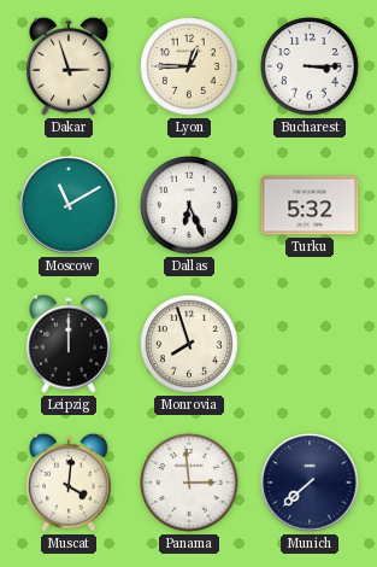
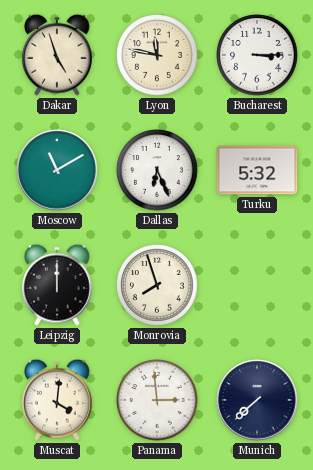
Dakar: 2:57 -> 4:57 (57, 55)
Lyon: 12:45 -> 11:47 (157, 55)
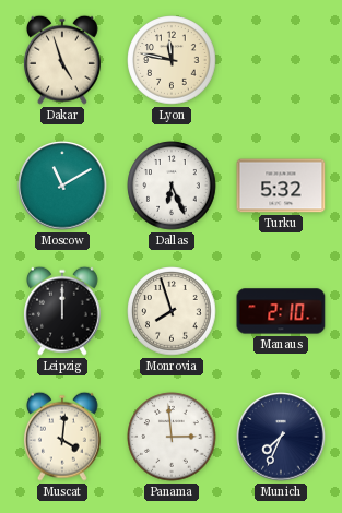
Bucharest: 3:15 -> none (257, 55)
Manaus: none -> 2:10 (281, 311)
Munich: 7:38 -> 7:34 (281, 437)
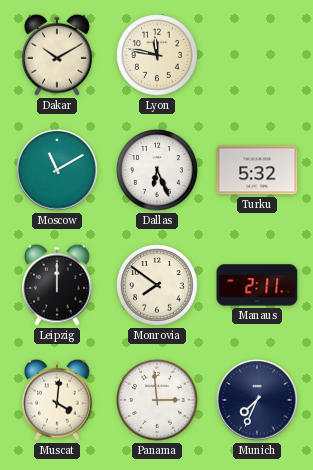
Dakar: 4:57 -> 10:10 (57, 55)
Monrovia: 7:57 -> 7:51 (157, 285)
Manaus: 2:10 -> 2:11 (257, 285)
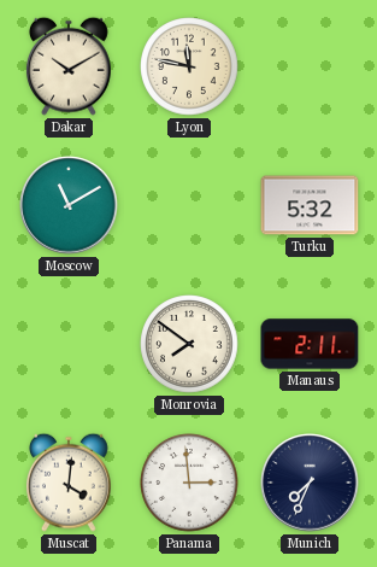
Dallas: 6:26 -> none (157, 170)
Leipzig: 12:00 -> none (57, 285)
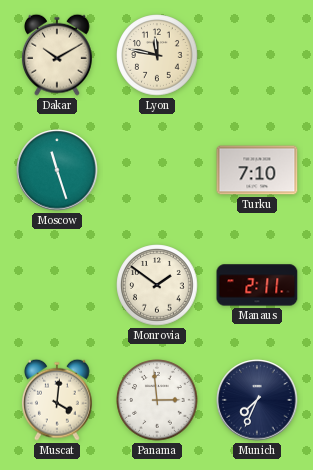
Moscow: 11:10 -> 11:27 (57, 170)
Turku: 5:32 -> 7:10 (257, 170)
Monrovia: 7:51 -> 1:51 (157, 285)
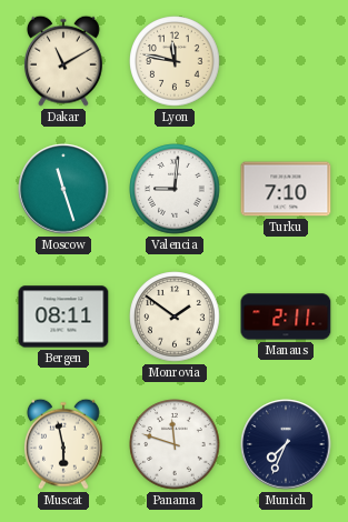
Dakar: 10:10 -> 11:10 (63, 61)
Valencia: none -> 9:01 (175, 189)
Bergen: none -> 08:11 (63, 317)
Muscat: 4:01 -> 5:58 (63, 444)
Panama: 2:59 -> 11:48 (175, 444)
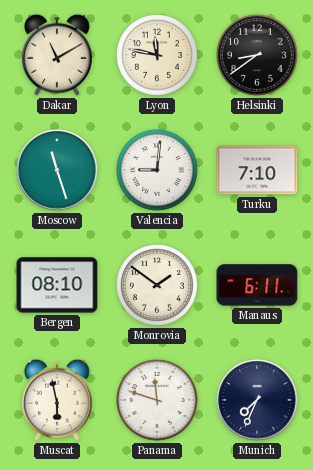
Helsinki: none -> 8:39 (257, 55)
Bergen: 08:11 -> 08:10 (57, 285)
Manaus: 2:11 -> 6:11 (257, 285)
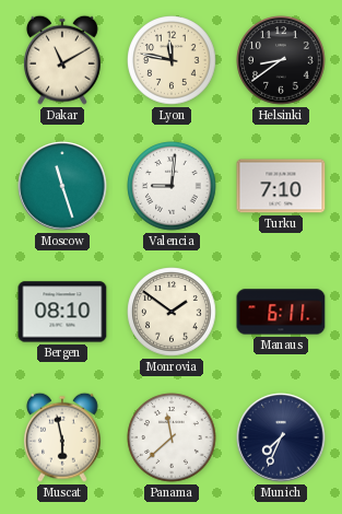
Panama: 11:48 -> 11:38 (172, 437)
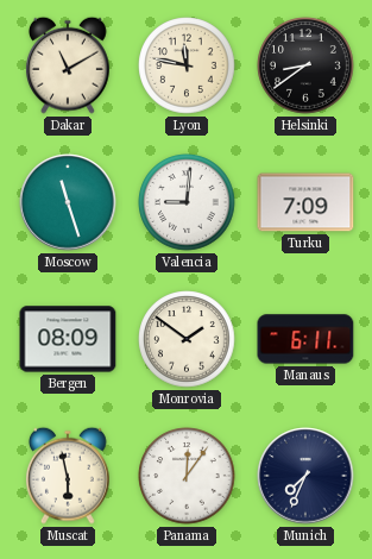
Turku: 7:10 -> 7:09 (305, 202)
Bergen: 08:10 -> 08:09 (68, 339)
Panama: 11:38 -> 12:06 (187, 476)
